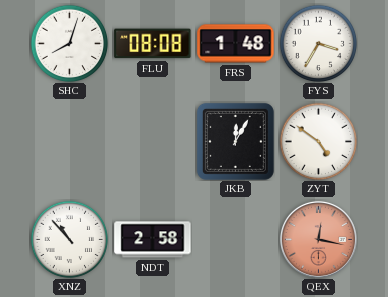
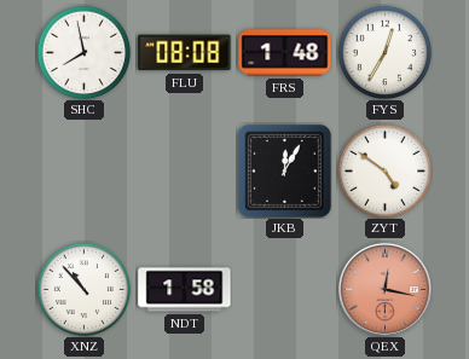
SHC: 8:03 -> 7:58 (83, 52)
FYS: 3:35 -> 12:35 (384, 52)
NDT: 2:58 -> 1:58 (185, 290)
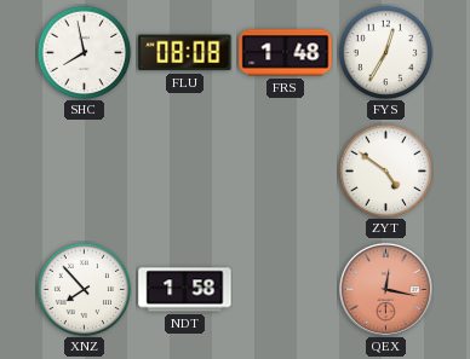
JKB: 12:05 -> none (284, 170)
XNZ: 10:53 -> 7:53 (84, 289)
